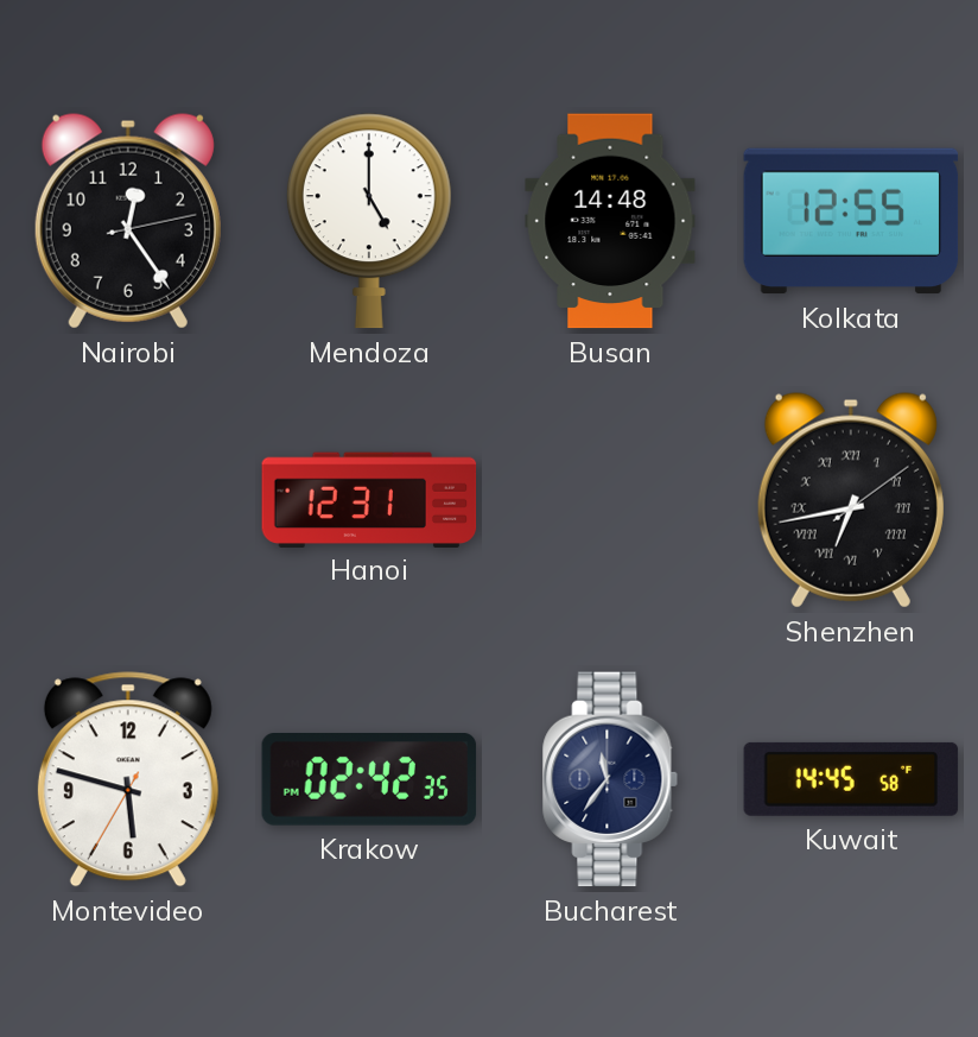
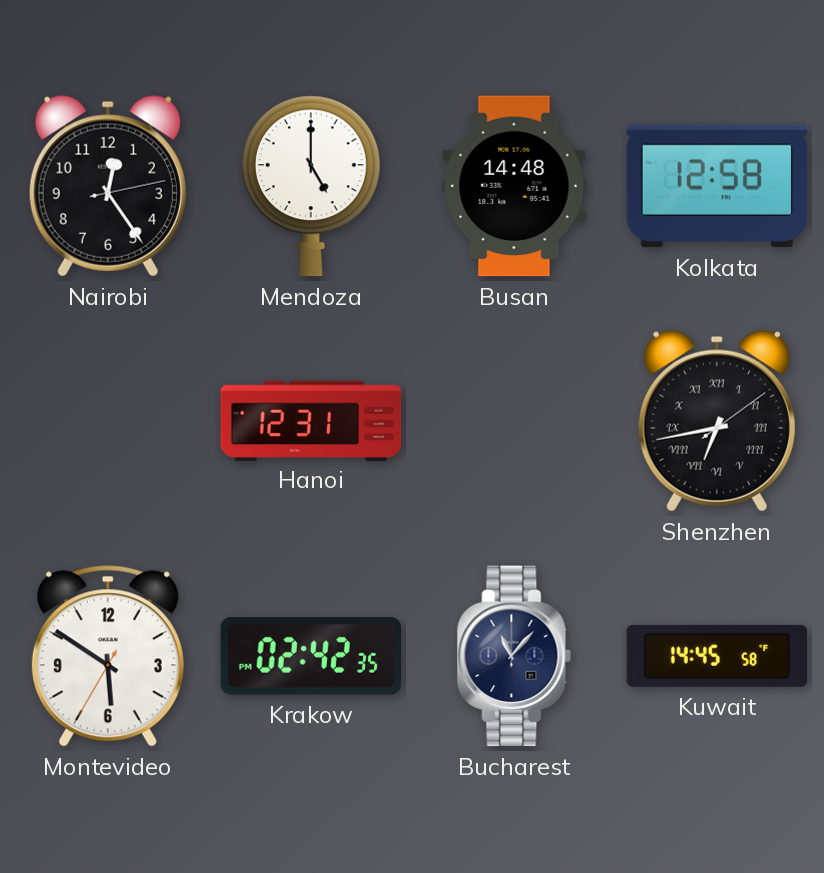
Kolkata: 12:55 -> 12:58 (717, 186)
Montevideo: 5:47 -> 5:50 (108, 656)
Bucharest: 11:36 -> 11:07 (514, 656)
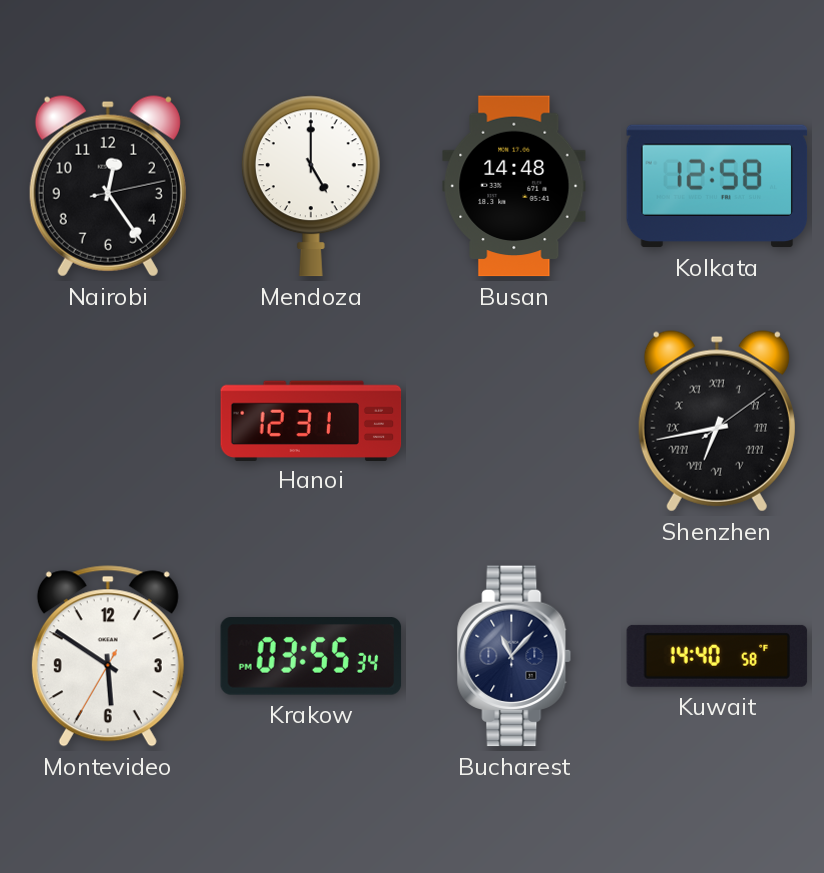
Krakow: 02:42 -> 03:55 (311, 657)
Kuwait: 14:45 -> 14:40 (717, 656)
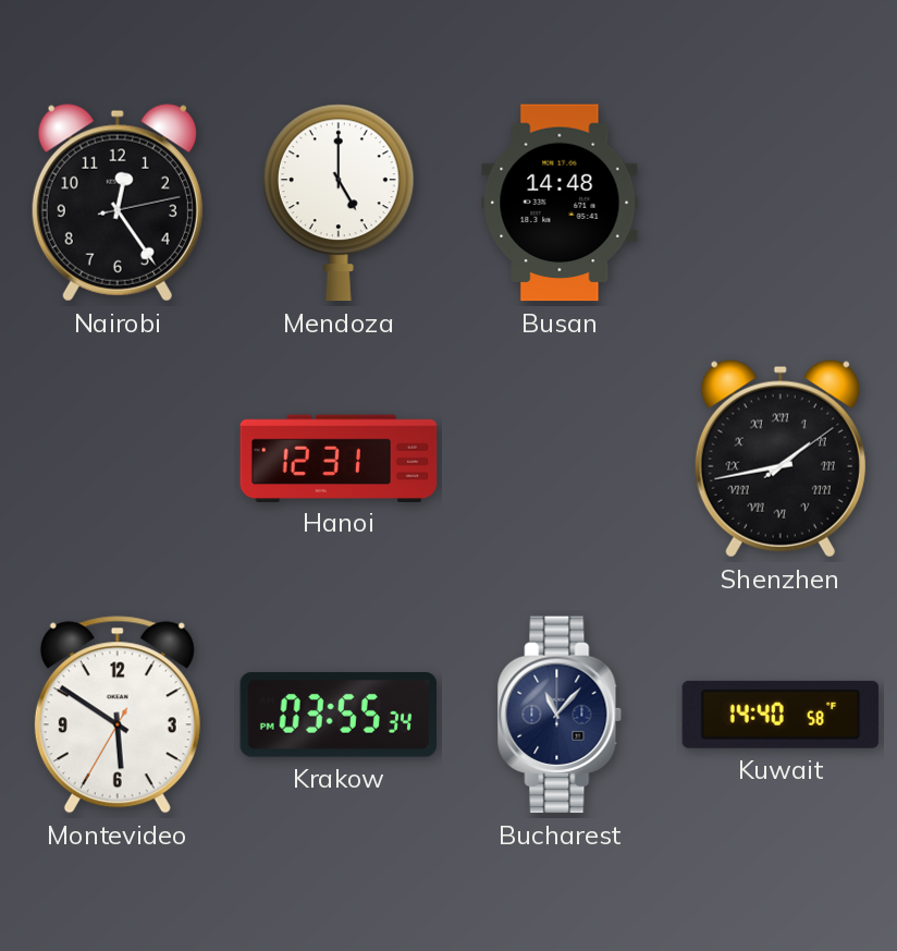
Kolkata: 12:58 -> none (717, 186)
Shenzhen: 6:43 -> 1:43 (781, 459)
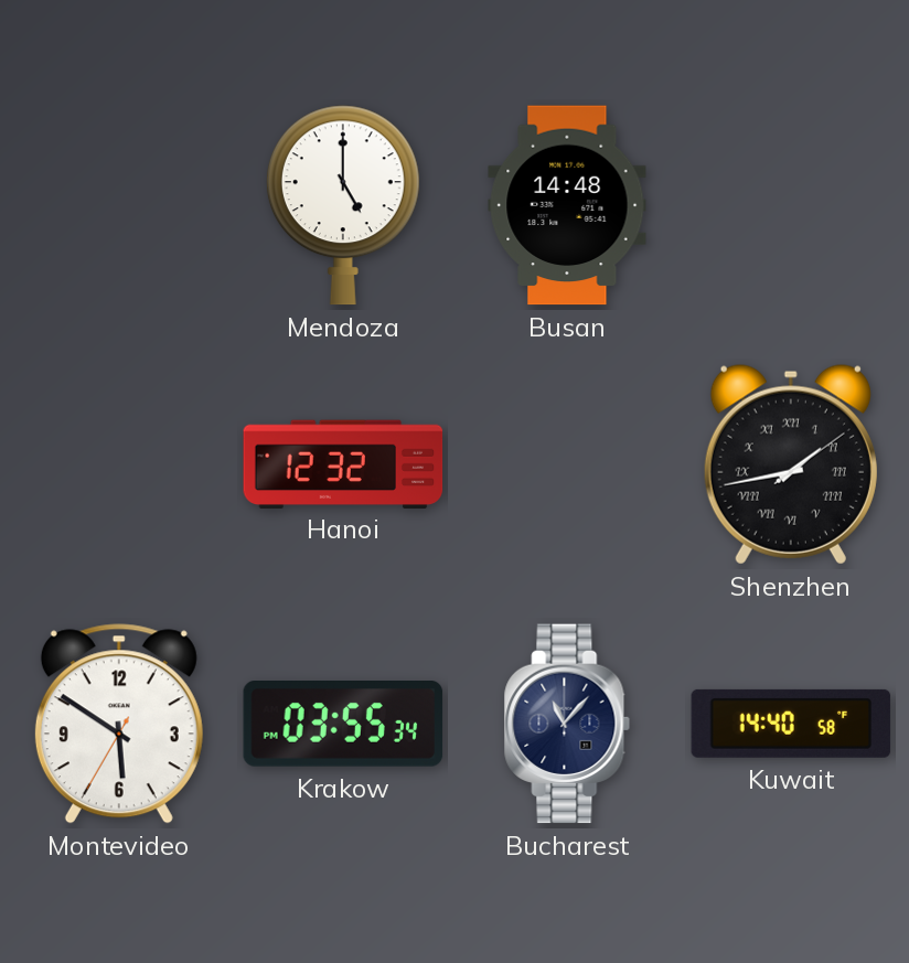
Nairobi: 12:24 -> none (118, 203)
Hanoi: 12:31 -> 12:32 (343, 463)
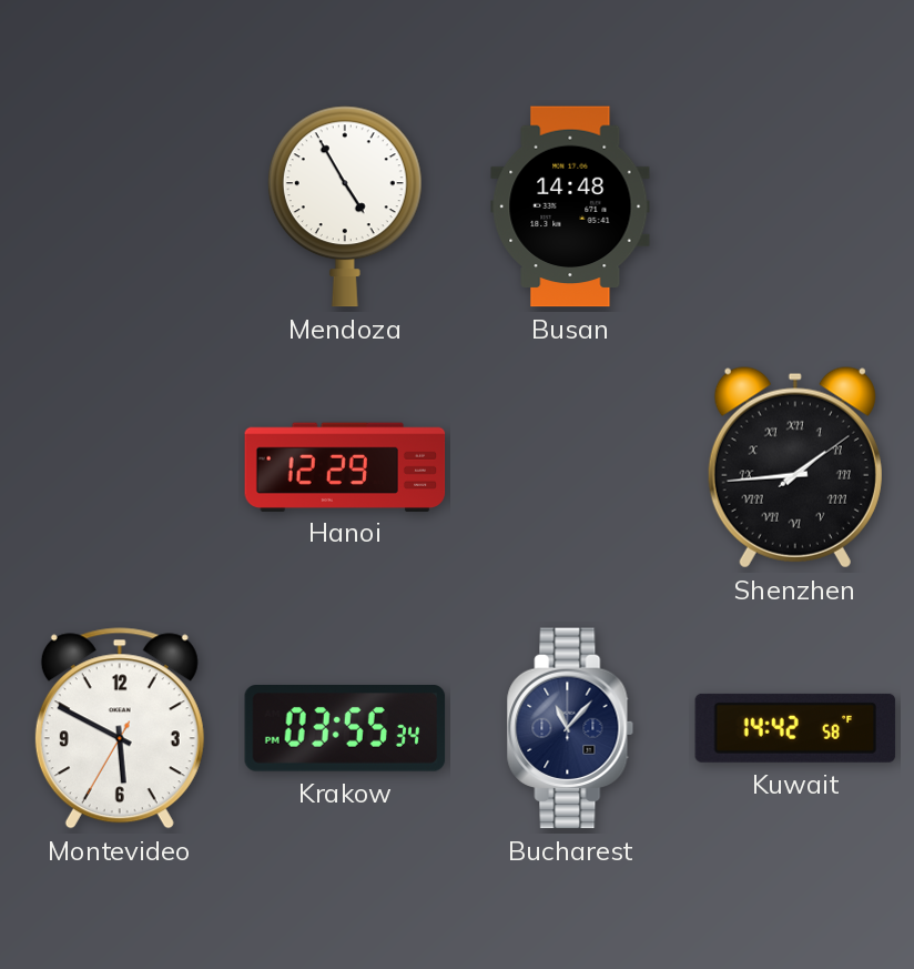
Mendoza: 5:00 -> 4:55 (345, 206)
Hanoi: 12:32 -> 12:29 (345, 466)
Shenzhen: 1:43 -> 1:44 (795, 467)
Montevideo: 5:50 -> 5:49 (120, 728)
Kuwait: 14:40 -> 14:42 (795, 728)
